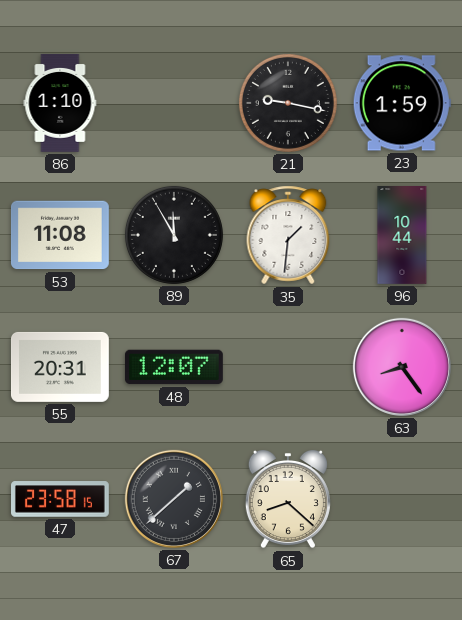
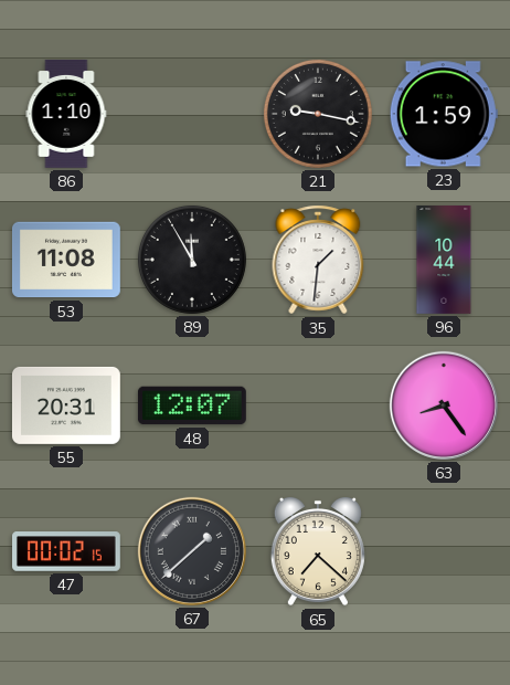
47: 23:58 -> 00:02 (67, 551)
65: 8:22 -> 7:22 (318, 551)
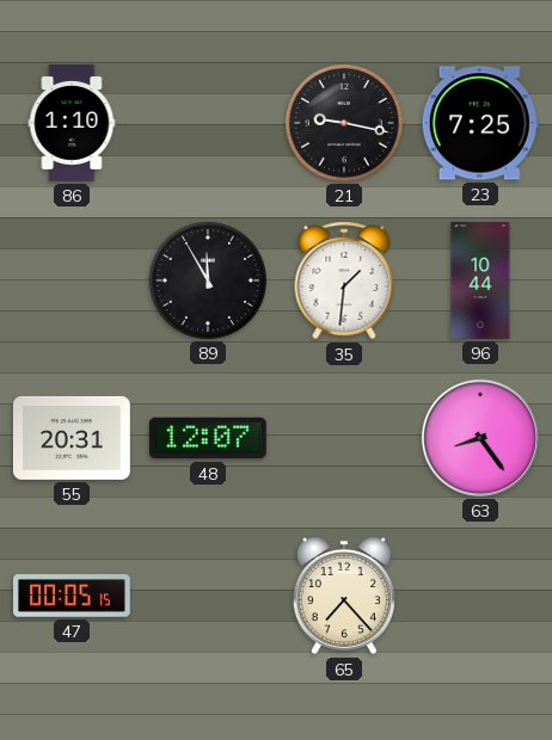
23: 1:59 -> 7:25 (480, 123)
53: 11:08 -> none (66, 260)
47: 00:02 -> 00:05 (73, 596)
67: 1:38 -> none (192, 551)
65: 7:22 -> 7:23 (344, 596)
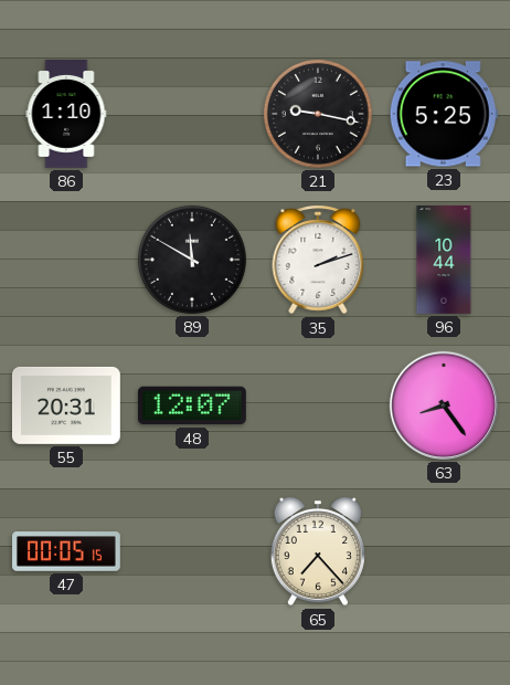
23: 7:25 -> 5:25 (444, 114)
89: 11:55 -> 11:50 (192, 260)
35: 1:31 -> 2:12 (318, 260)
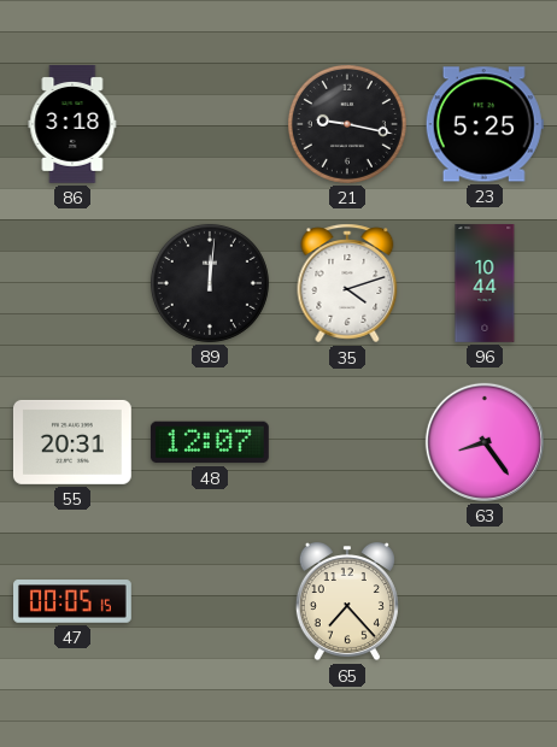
86: 1:10 -> 3:18 (72, 125)
89: 11:50 -> 12:01 (210, 283)
35: 2:12 -> 4:12 (347, 283)
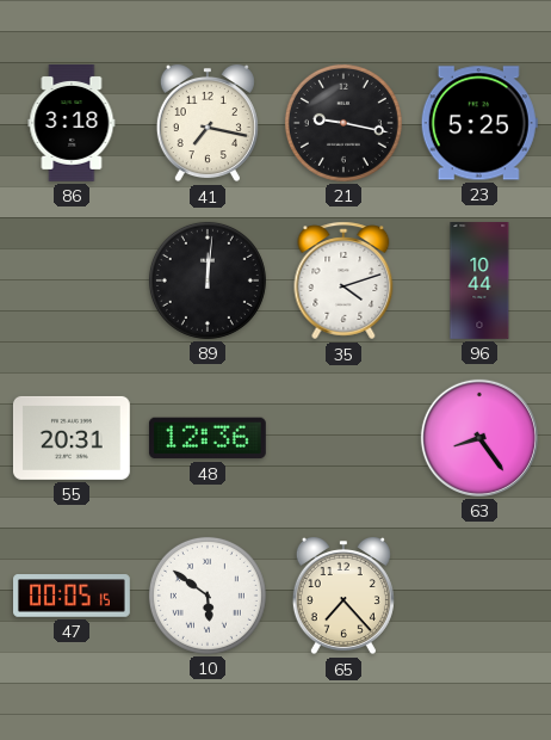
41: none -> 7:17 (208, 123)
48: 12:07 -> 12:36 (208, 438)
10: none -> 5:51 (208, 596)
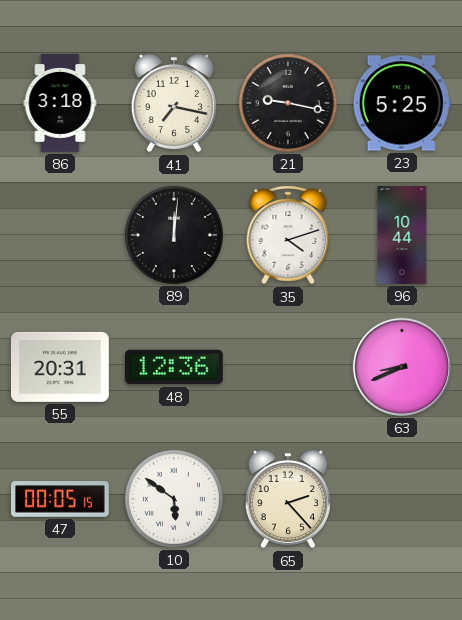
63: 8:24 -> 8:41 (402, 367)
65: 7:23 -> 2:23 (288, 499)
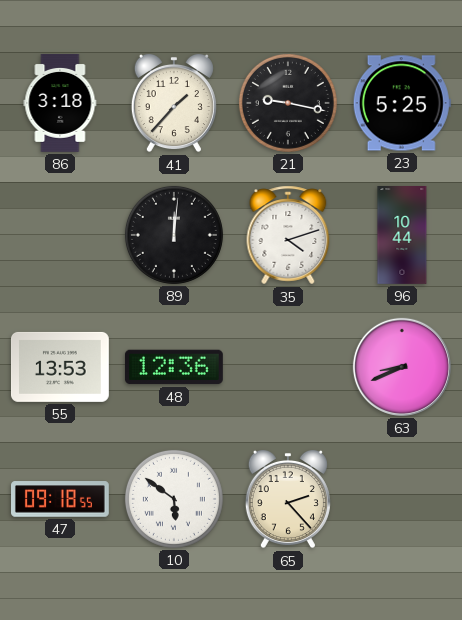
41: 7:17 -> 1:37 (174, 103)
55: 20:31 -> 13:53 (60, 367)
47: 00:05 -> 09:18 (61, 499)
